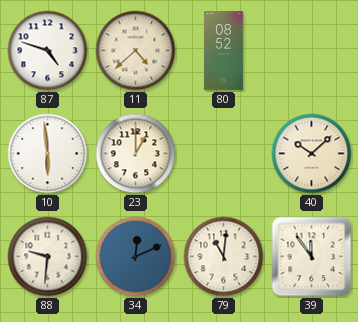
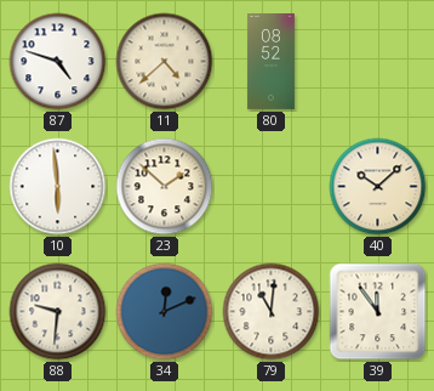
23: 1:00 -> 1:52 (165, 187)
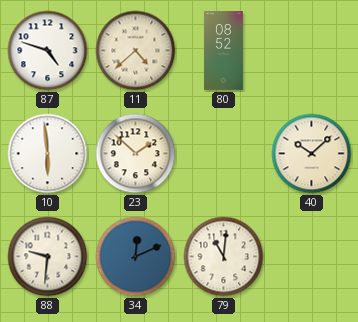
39: 11:54 -> none (378, 312)
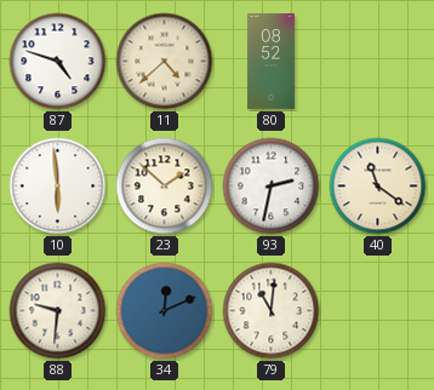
93: none -> 2:32 (272, 187)
40: 10:08 -> 11:21 (378, 187)
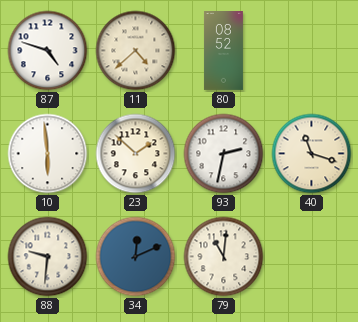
40: 11:21 -> 11:18 (312, 154)
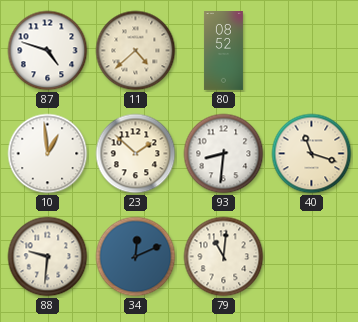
10: 5:59 -> 12:59 (48, 154)
93: 2:32 -> 8:31 (224, 154)
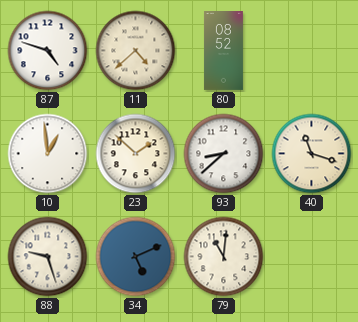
93: 8:31 -> 8:38 (224, 154)
88: 9:31 -> 9:27 (48, 257)
34: 12:11 -> 5:11 (136, 257)
